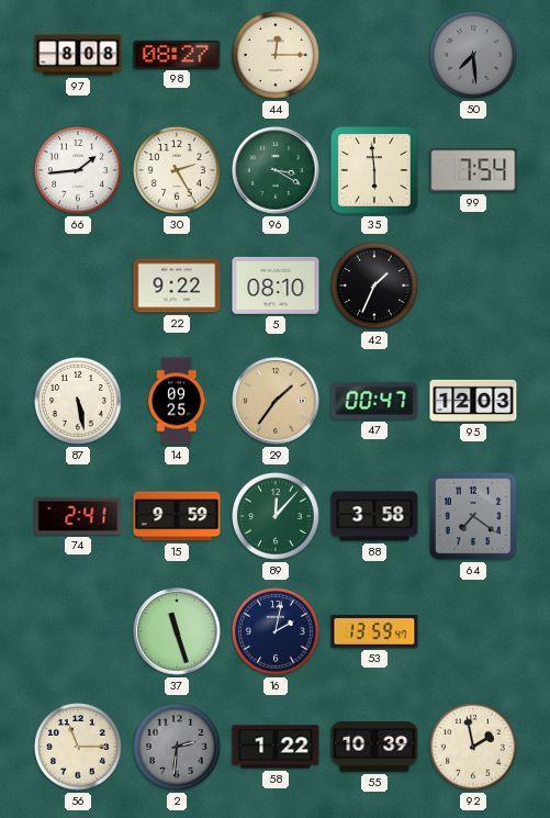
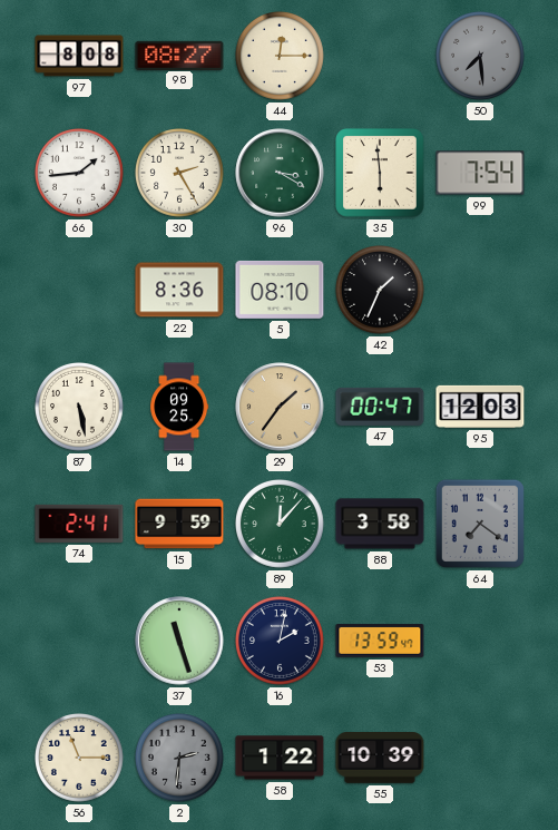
22: 9:22 -> 8:36 (179, 290)
92: 1:58 -> none (474, 748)
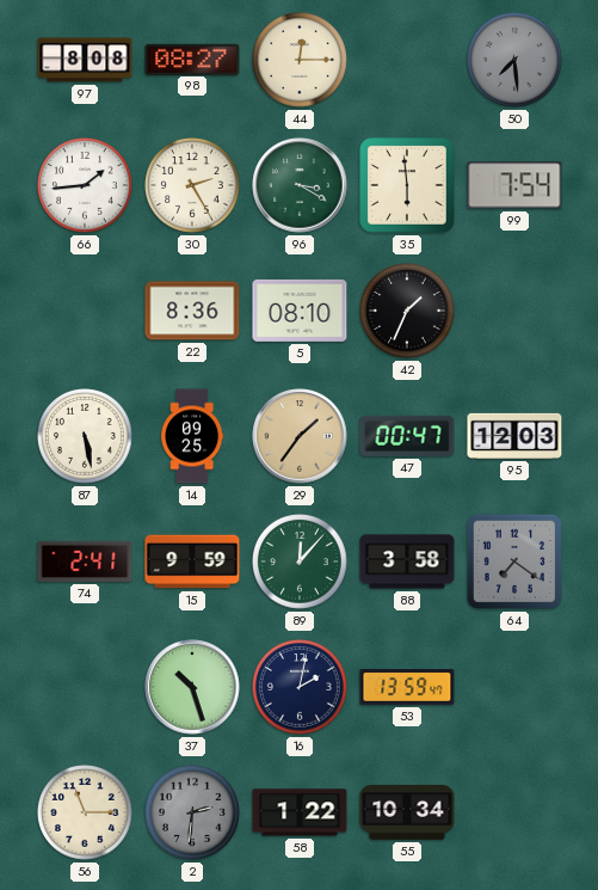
37: 11:27 -> 10:27 (192, 687)
55: 10:39 -> 10:34 (407, 814)
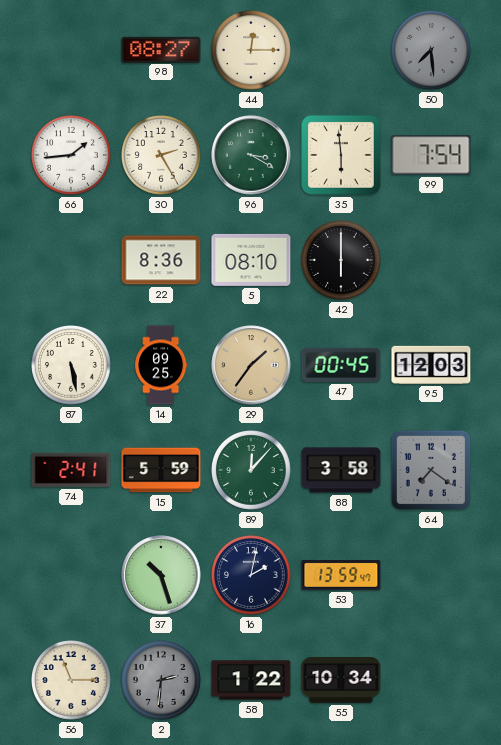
97: 8:08 -> none (85, 60)
42: 1:34 -> 6:00 (342, 261)
47: 00:47 -> 00:45 (341, 365)
15: 9:59 -> 5:59 (161, 470)
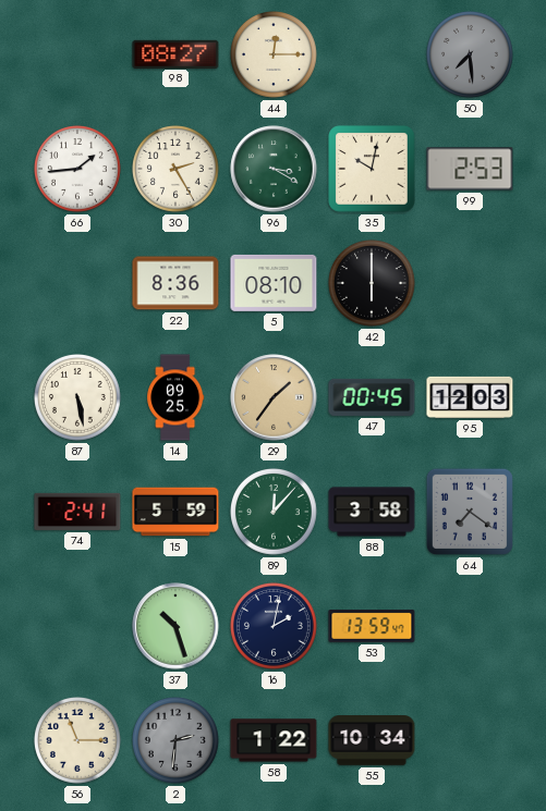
35: 5:59 -> 10:02 (372, 169)
99: 7:54 -> 2:53 (470, 169)
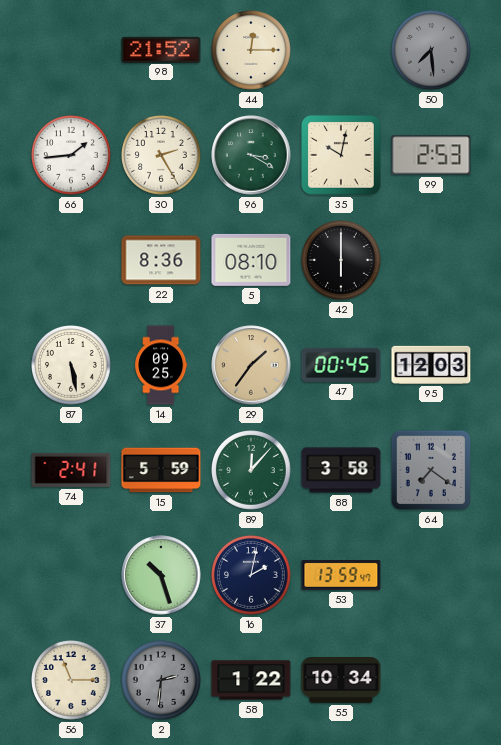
98: 08:27 -> 21:52 (161, 49)
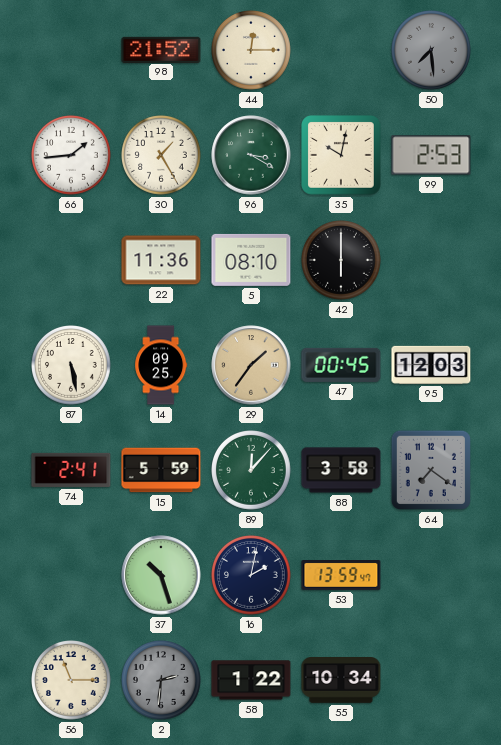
30: 2:25 -> 1:25 (162, 156)
22: 8:36 -> 11:36 (161, 260)
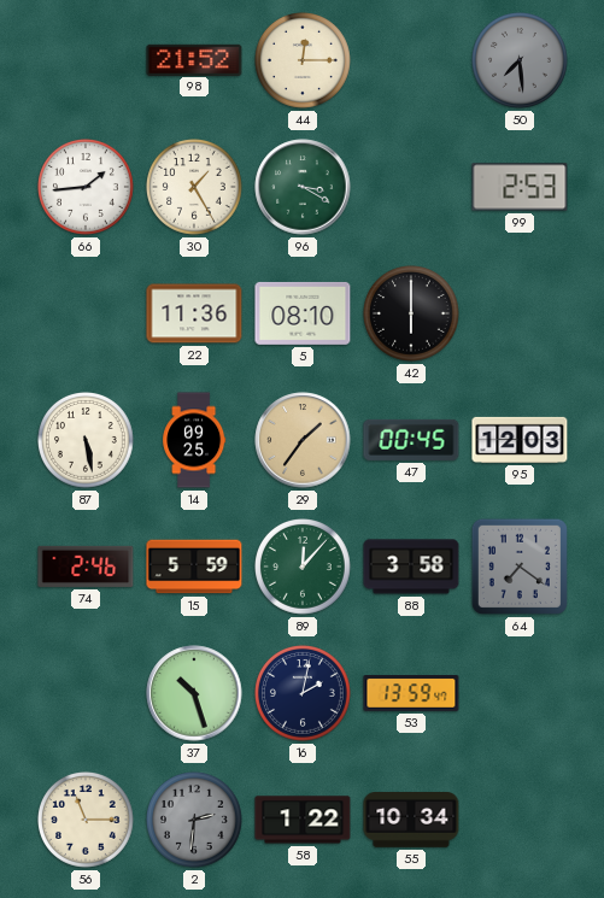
35: 10:02 -> none (341, 155)
74: 2:41 -> 2:46 (86, 567)
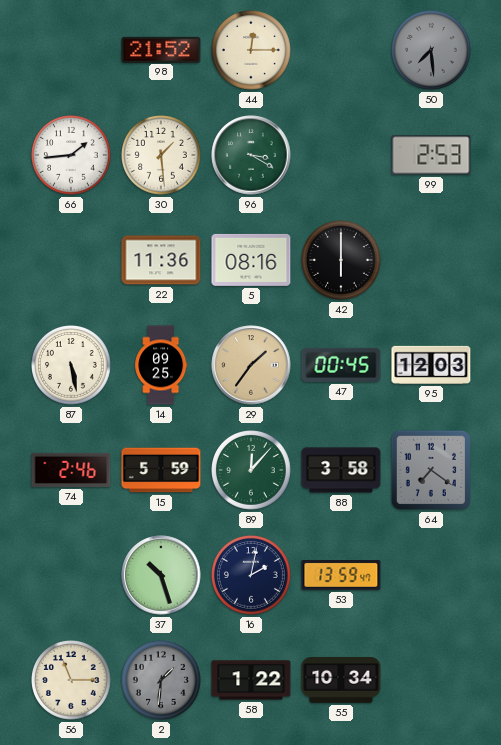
30: 1:25 -> 1:29 (162, 156)
5: 08:10 -> 08:16 (251, 260)
2: 2:31 -> 1:31 (162, 681)
